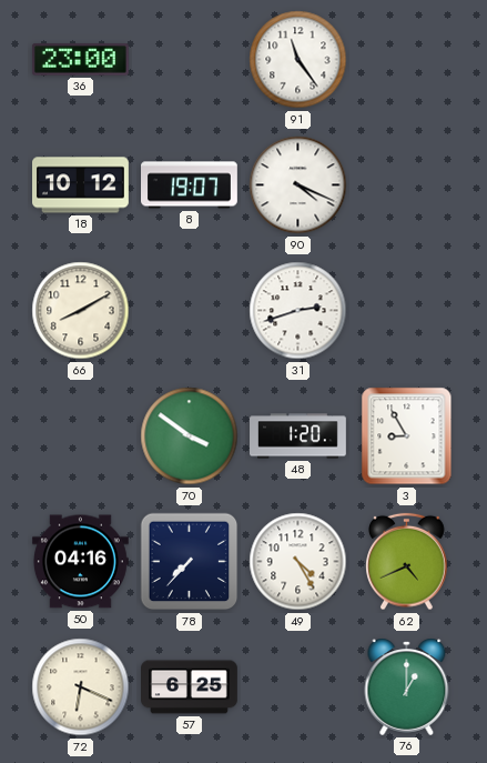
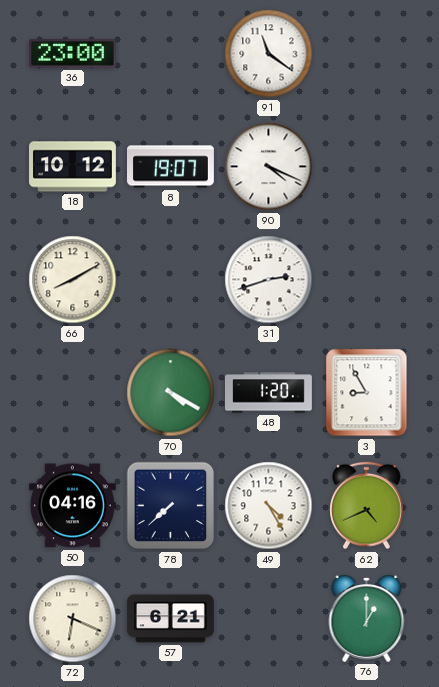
91: 11:24 -> 11:21 (269, 54)
70: 3:51 -> 4:20 (171, 393)
78: 7:37 -> 7:38 (171, 506)
57: 6:25 -> 6:21 (171, 619)
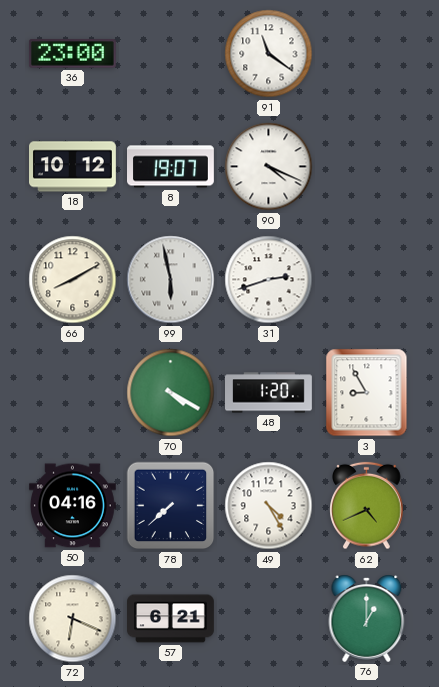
99: none -> 5:58 (171, 280)
